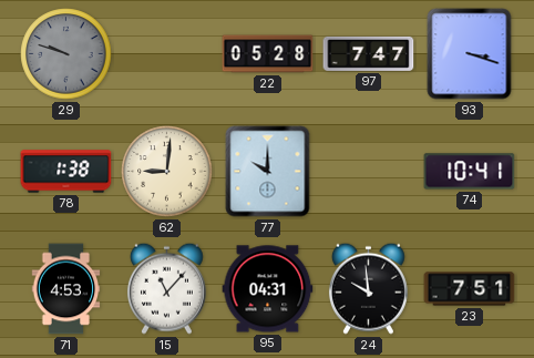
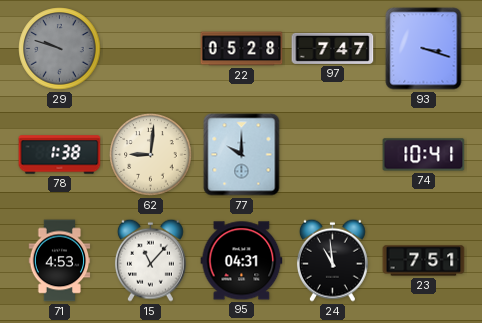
24: 9:59 -> 10:59 (332, 260)
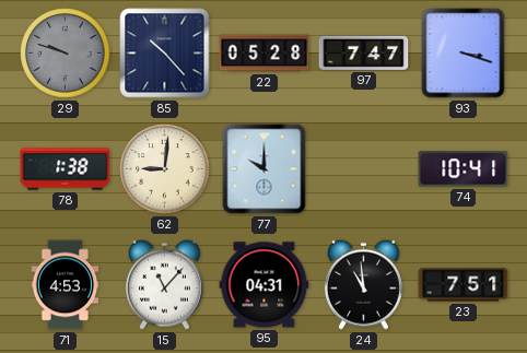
85: none -> 10:23 (165, 54)
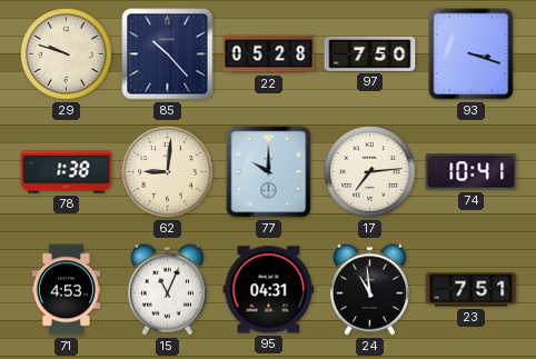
29 dial: grey -> cream (67, 54)
97: 7:47 -> 7:50 (370, 53)
17: none -> 7:14 (370, 172)
15: 11:07 -> 11:04 (167, 289)
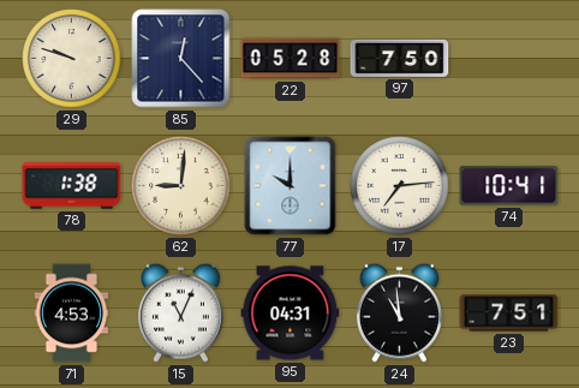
85: 10:23 -> 12:23 (181, 59)
93: 3:18 -> none (472, 54)
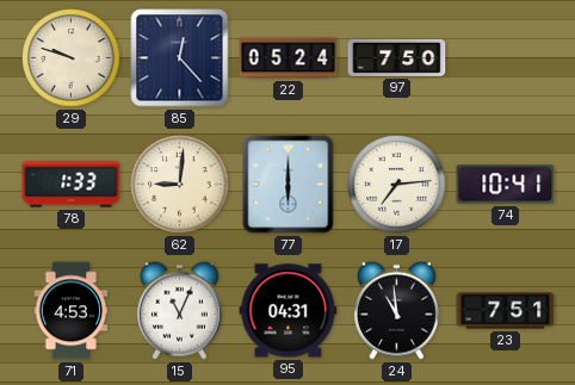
22: 05:28 -> 05:24 (289, 58)
78: 1:38 -> 1:33 (72, 185)
77: 10:00 -> 6:00 (289, 185)
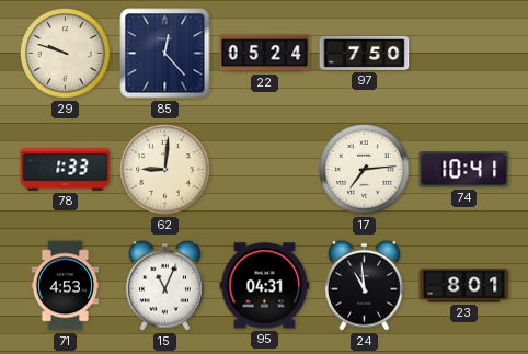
77: 6:00 -> none (289, 185)
23: 7:51 -> 8:01 (464, 286)
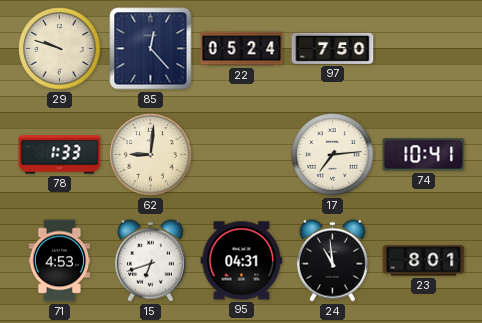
15: 11:04 -> 6:42 (150, 260)
